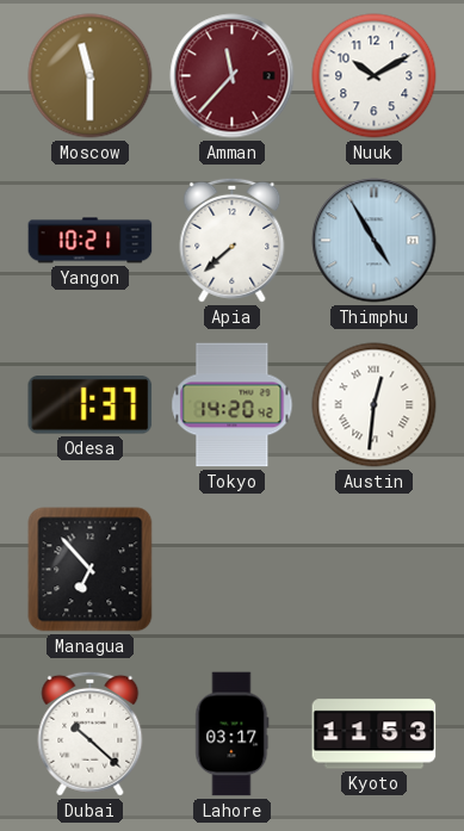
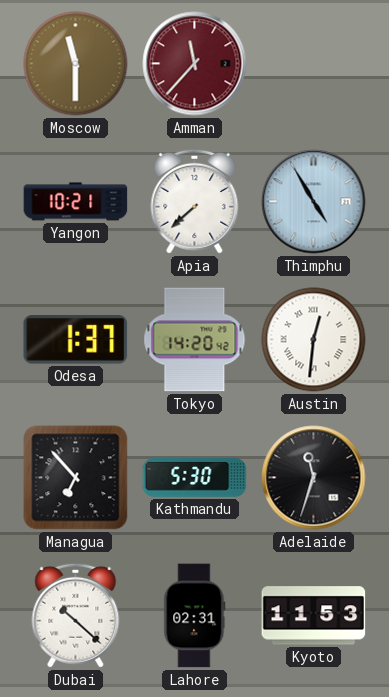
Nuuk: 10:10 -> none (375, 76)
Kathmandu: none -> 5:30 (195, 478)
Adelaide: none -> 11:33 (314, 478)
Lahore: 03:17 -> 02:31 (195, 616)
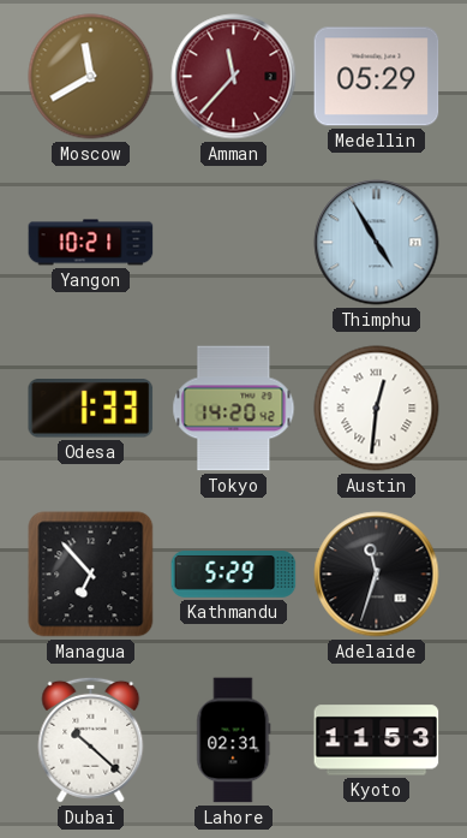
Moscow: 11:30 -> 11:40 (91, 77)
Medellin: none -> 05:29 (377, 77)
Apia: 7:38 -> none (195, 201)
Odesa: 1:37 -> 1:33 (91, 409)
Kathmandu: 5:30 -> 5:29 (234, 575)
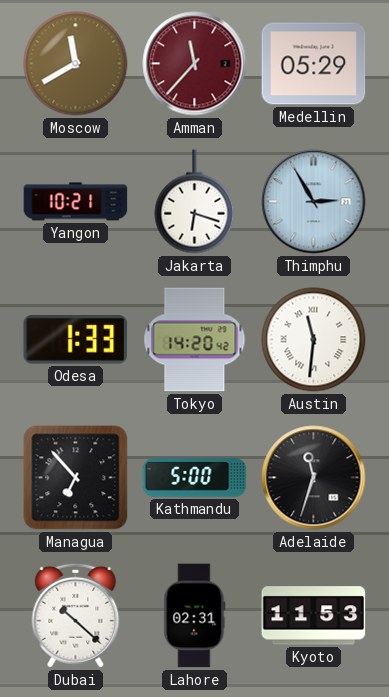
Jakarta: none -> 6:18 (195, 202)
Thimphu: 4:55 -> 2:55 (314, 202)
Austin: 12:31 -> 11:31 (314, 340)
Kathmandu: 5:29 -> 5:00 (195, 478)
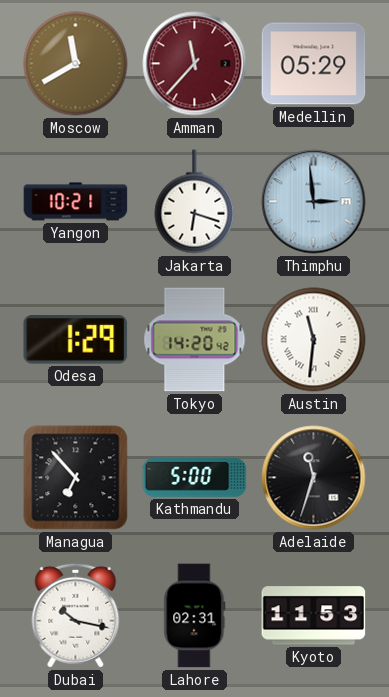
Thimphu: 2:55 -> 2:59 (314, 202)
Odesa: 1:33 -> 1:29 (76, 340)
Dubai: 10:22 -> 10:17 (76, 615)
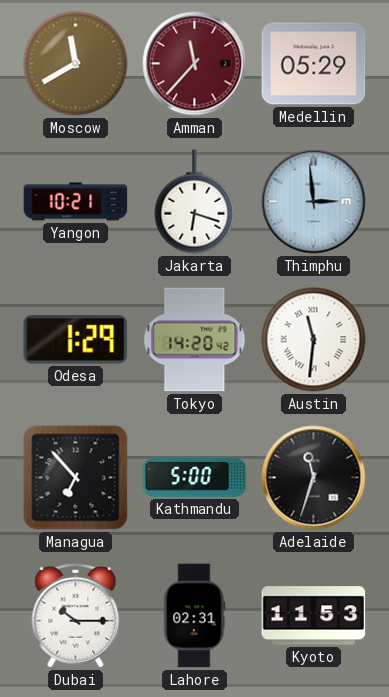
Dubai: 10:17 -> 10:15 (76, 615)
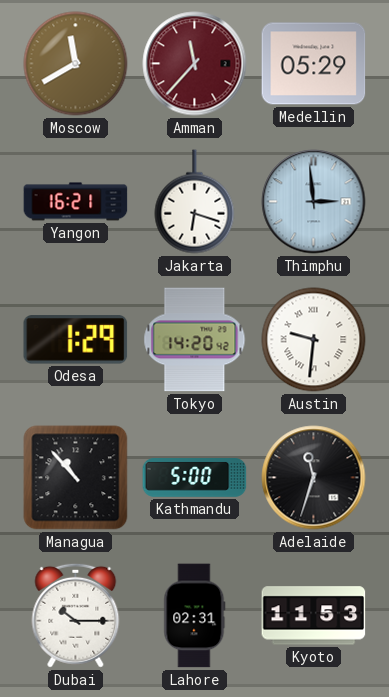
Yangon: 10:21 -> 16:21 (76, 202)
Austin: 11:31 -> 9:31 (314, 340)
Managua: 6:53 -> 10:53 (76, 478)
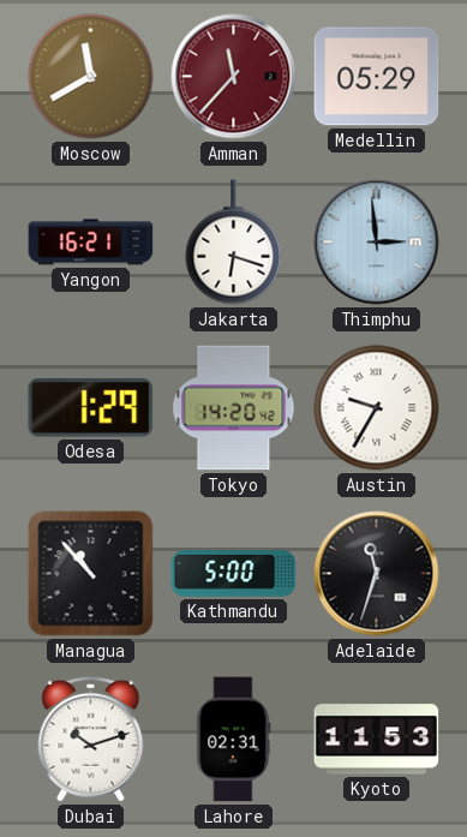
Austin: 9:31 -> 9:35 (377, 408)
Dubai: 10:15 -> 10:12 (91, 739)
